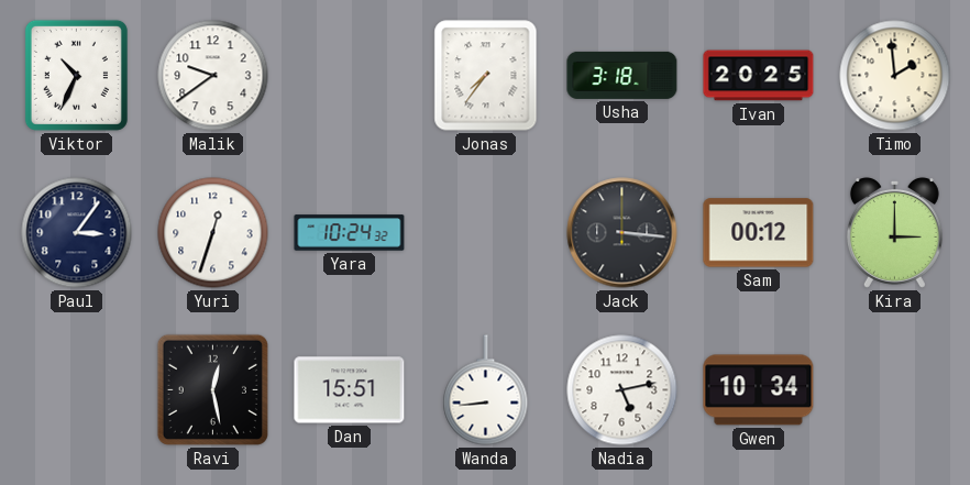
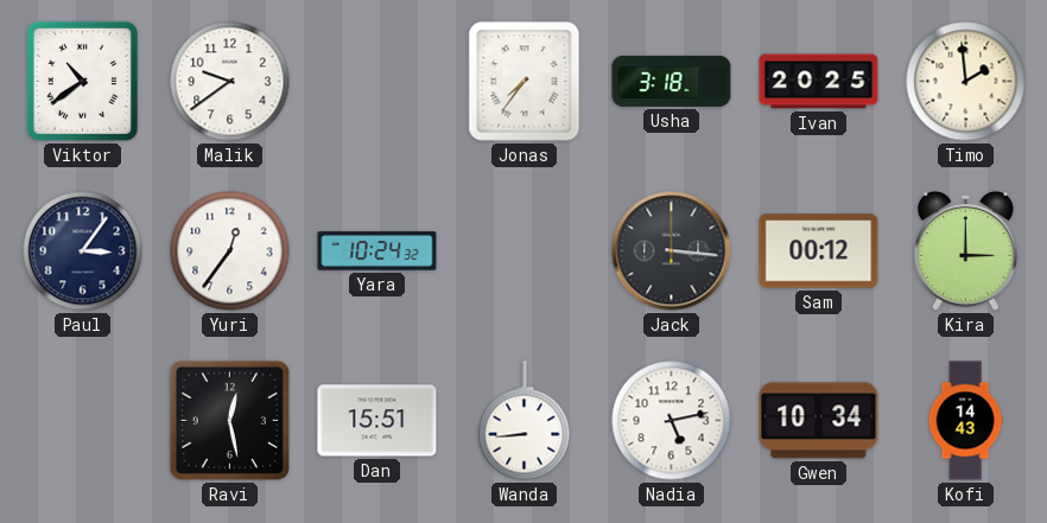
Viktor: 10:34 -> 10:39 (82, 81)
Yuri: 12:33 -> 12:36 (230, 251)
Kofi: none -> 14:43 (965, 421)
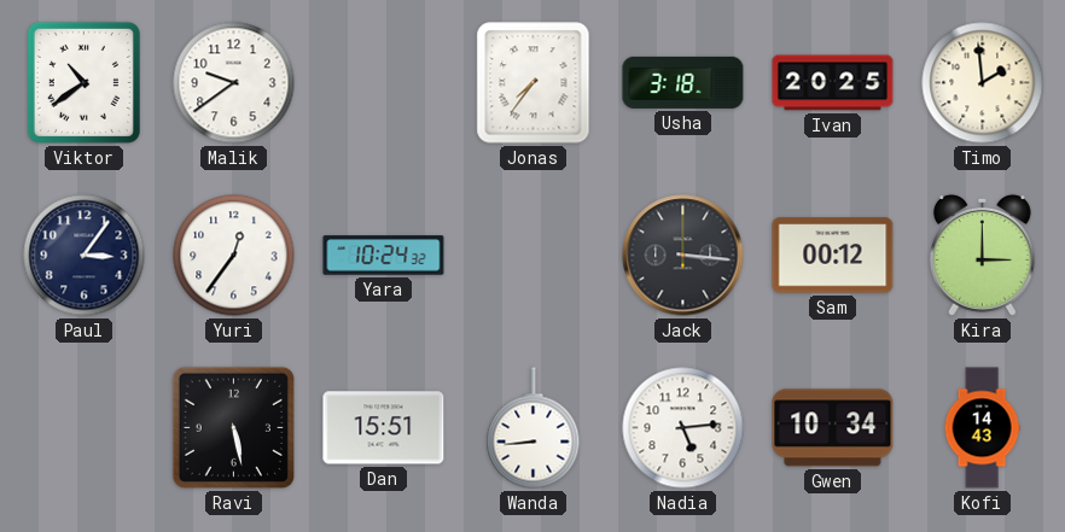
Ravi: 12:28 -> 5:28 (233, 427)
Nadia: 5:13 -> 5:14 (683, 428)
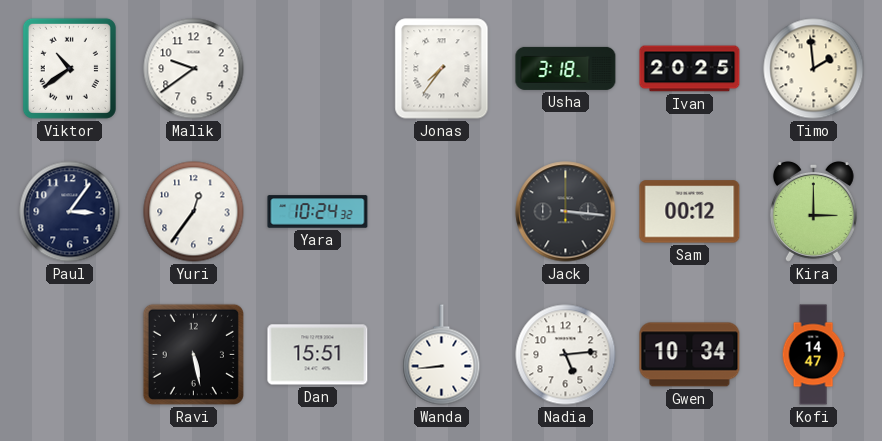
Kofi: 14:43 -> 14:47 (813, 355)
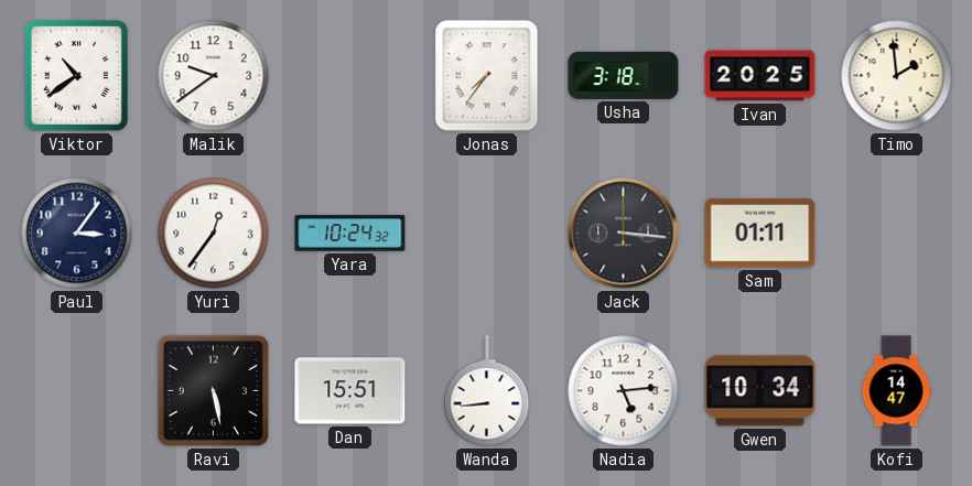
Sam: 00:12 -> 01:11 (760, 234)
Kira: 3:00 -> none (813, 211)
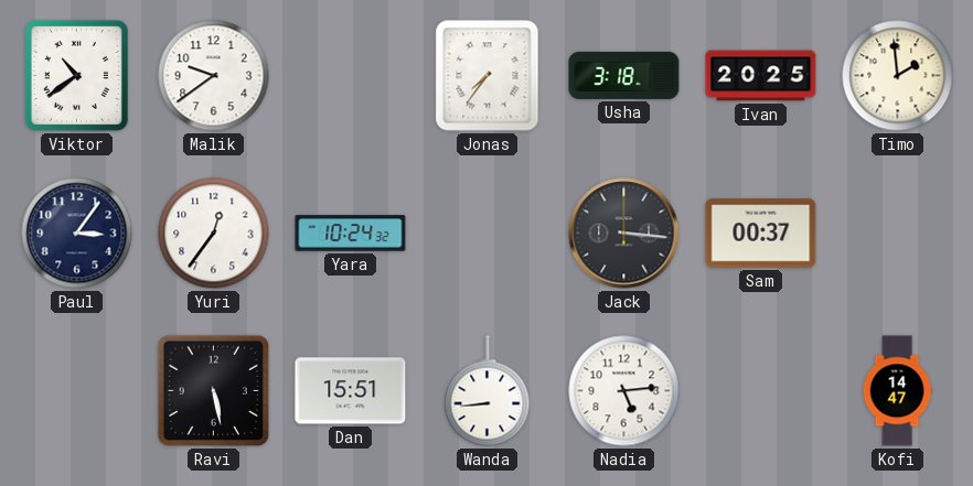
Sam: 01:11 -> 00:37 (761, 234)
Gwen: 10:34 -> none (760, 391)
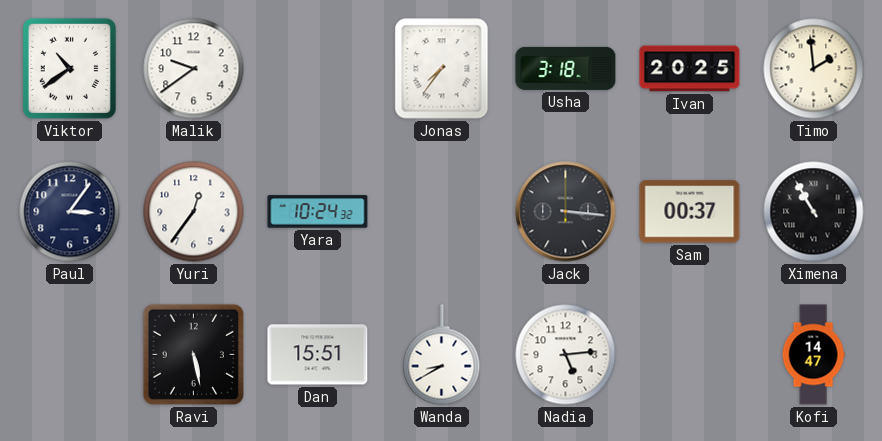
Ximena: none -> 10:55 (814, 212)
Wanda: 8:44 -> 8:40 (442, 355)
